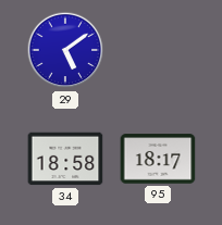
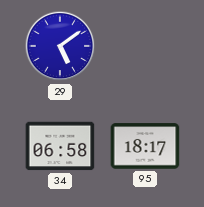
34: 18:58 -> 06:58 (60, 146)
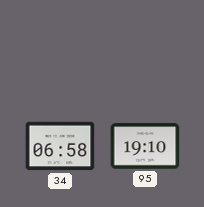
29: 5:09 -> none (60, 46)
95: 18:17 -> 19:10 (145, 146)
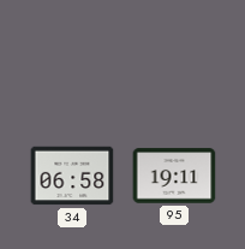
95: 19:10 -> 19:11 (174, 176)
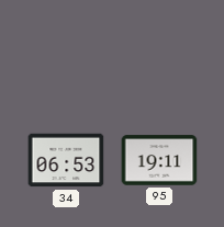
34: 06:58 -> 06:53 (66, 160)
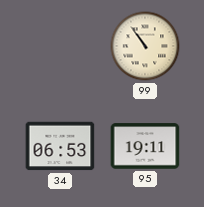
99: none -> 10:54 (145, 46)
